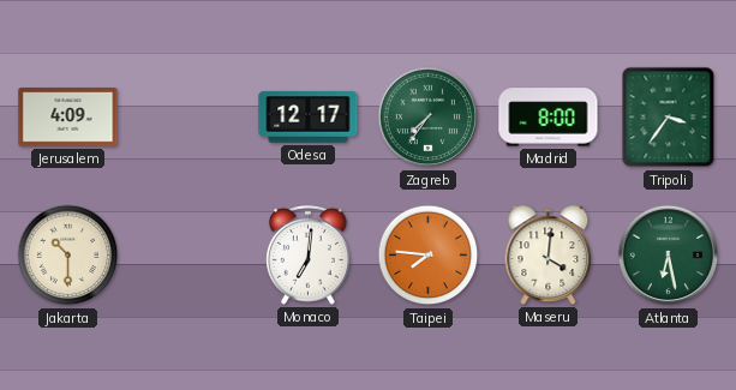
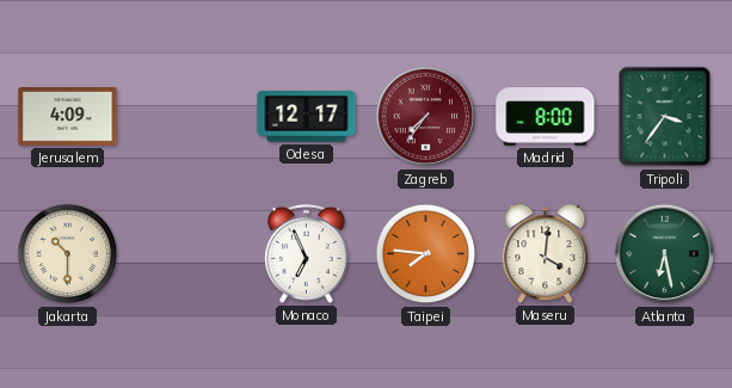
Zagreb dial: green -> burgundy (426, 117)
Monaco: 7:01 -> 6:56 (306, 253)
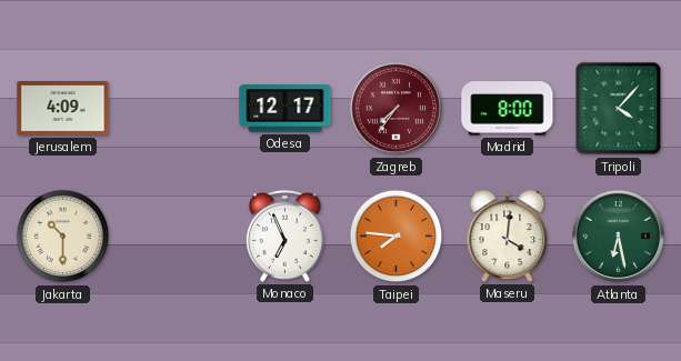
Tripoli: 3:36 -> 4:07 (619, 109)
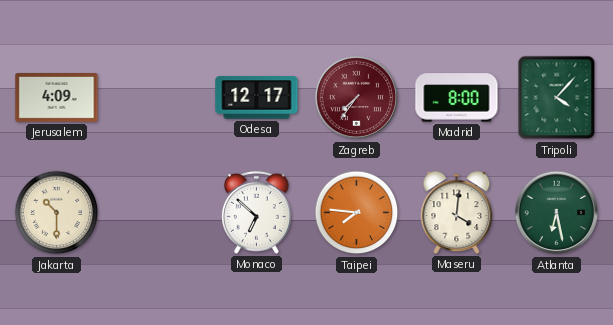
Monaco: 6:56 -> 6:52 (256, 212)
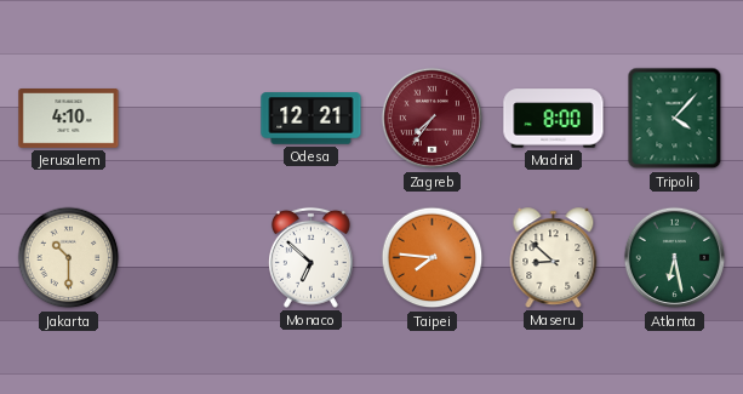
Jerusalem: 4:09 -> 4:10 (69, 119)
Odesa: 12:17 -> 12:21 (312, 119)
Maseru: 4:01 -> 8:52 (554, 258)
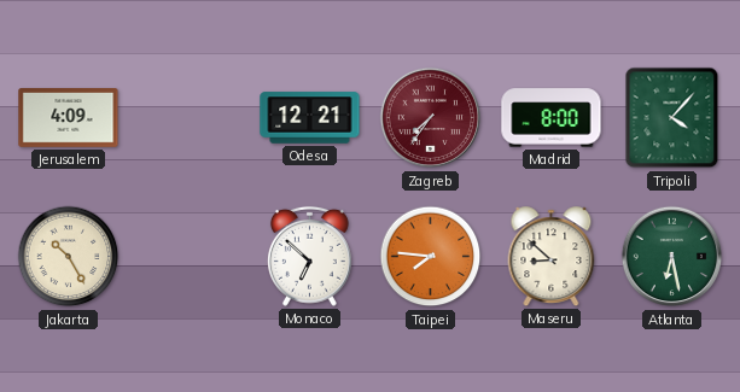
Jerusalem: 4:10 -> 4:09 (69, 118)
Jakarta: 10:30 -> 10:25 (69, 257)
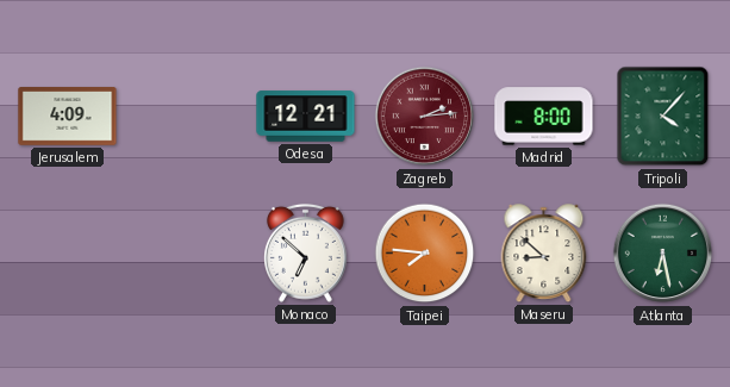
Zagreb: 7:36 -> 2:14 (425, 117)
Jakarta: 10:25 -> none (69, 257)
